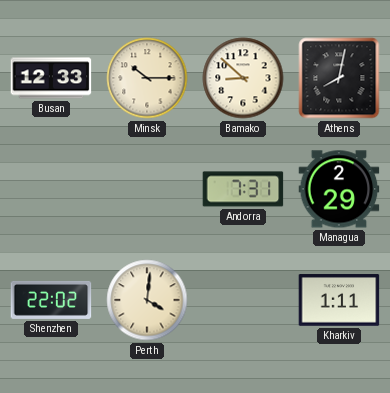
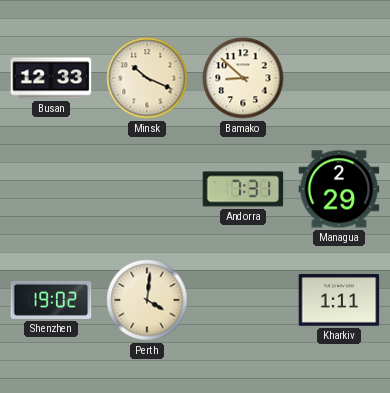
Minsk: 10:15 -> 10:19 (147, 78)
Athens: 8:02 -> none (339, 78)
Shenzhen: 22:02 -> 19:02 (51, 300)
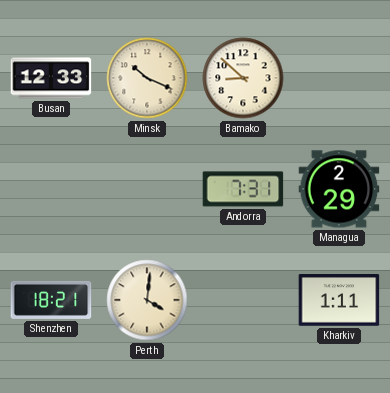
Shenzhen: 19:02 -> 18:21 (51, 300)
